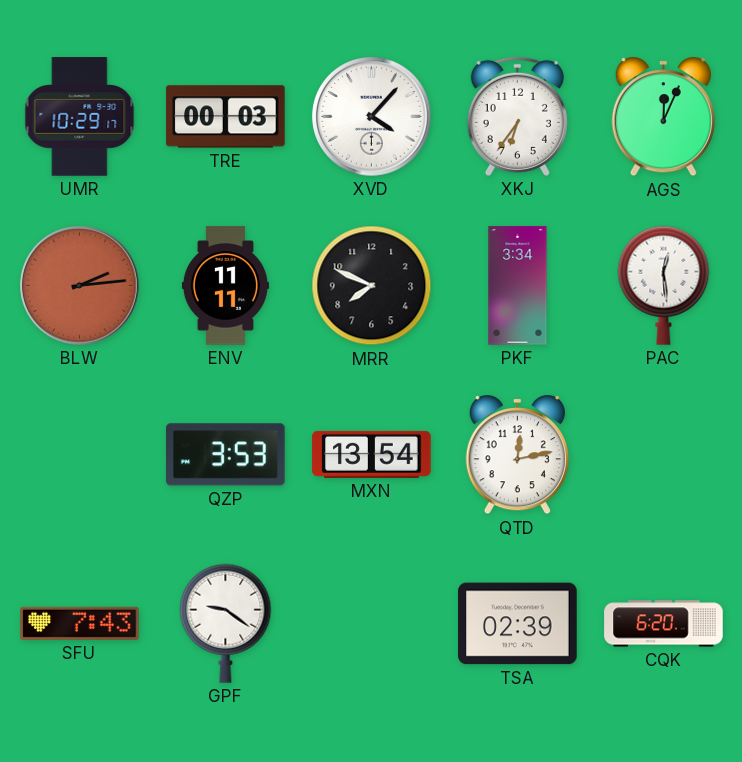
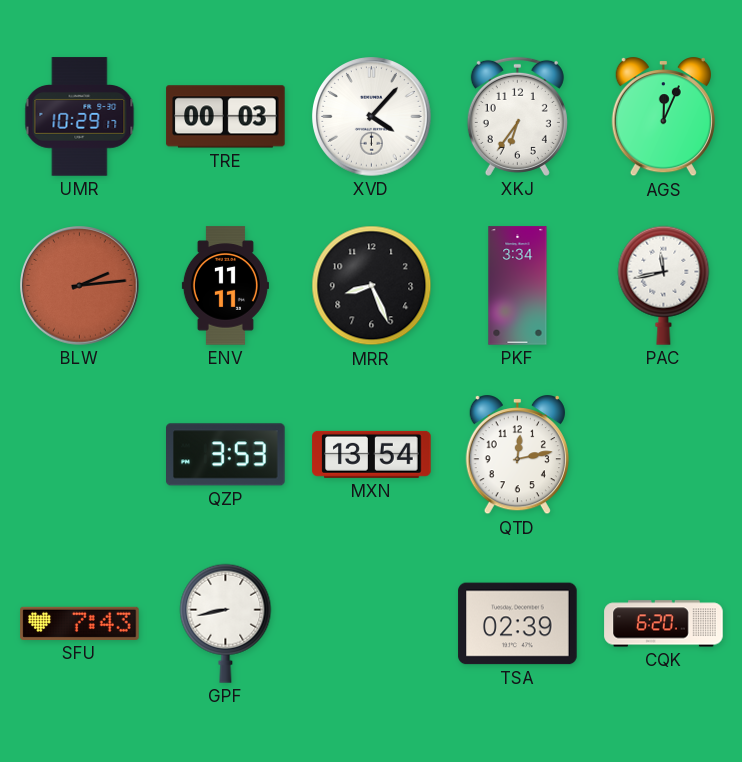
MRR: 7:49 -> 8:26 (372, 286)
PAC: 12:29 -> 11:43 (664, 285)
GPF: 9:21 -> 8:43 (226, 623)
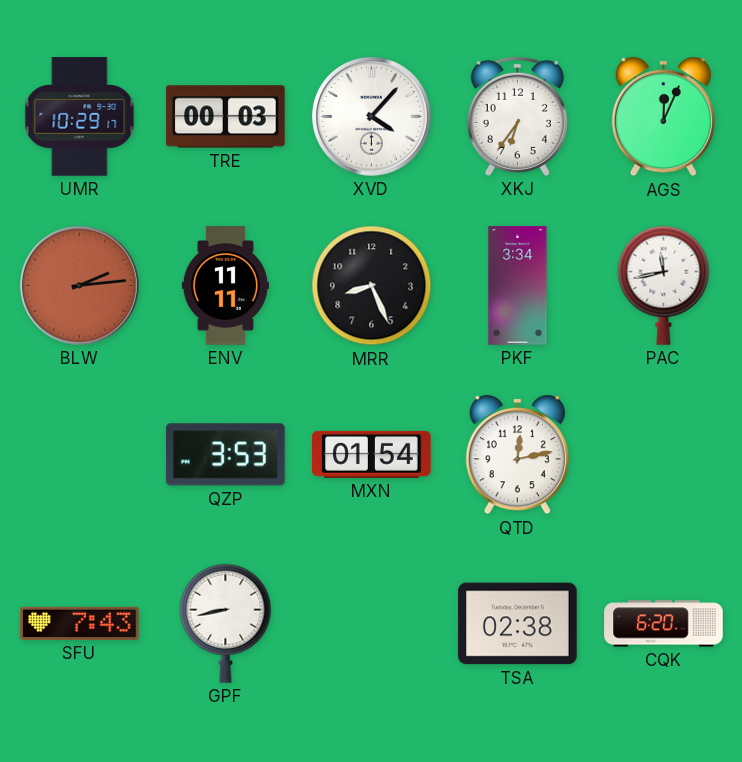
MXN: 13:54 -> 01:54 (372, 454)
TSA: 02:39 -> 02:38 (518, 624)
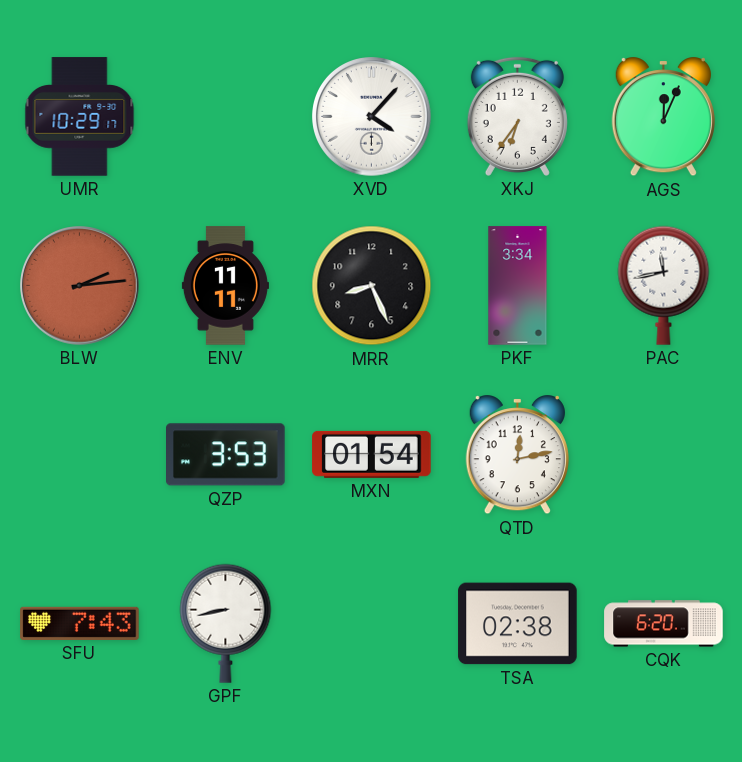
TRE: 00:03 -> none (226, 117)
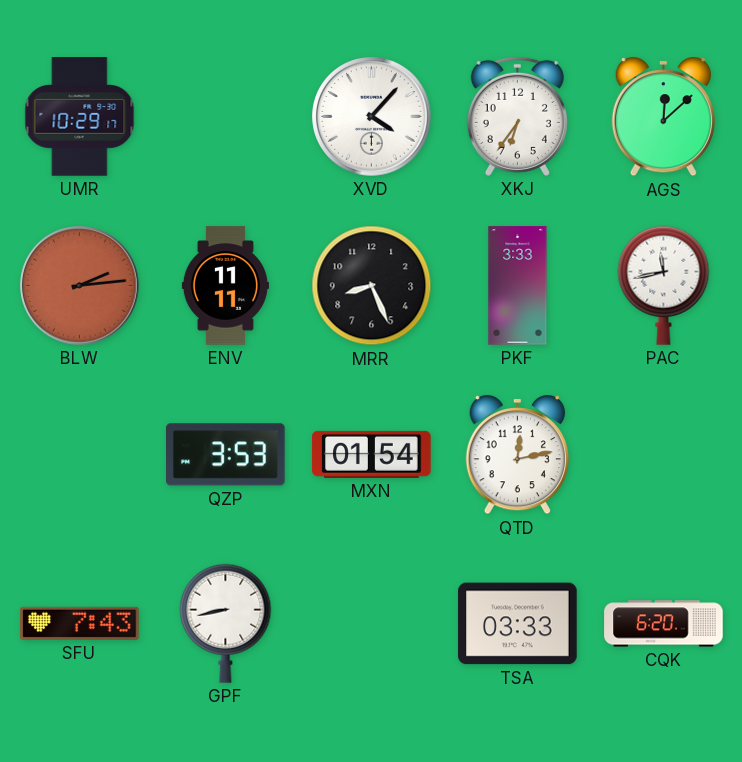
AGS: 12:04 -> 12:08 (663, 117)
PKF: 3:34 -> 3:33 (518, 286)
TSA: 02:38 -> 03:33 (518, 624)
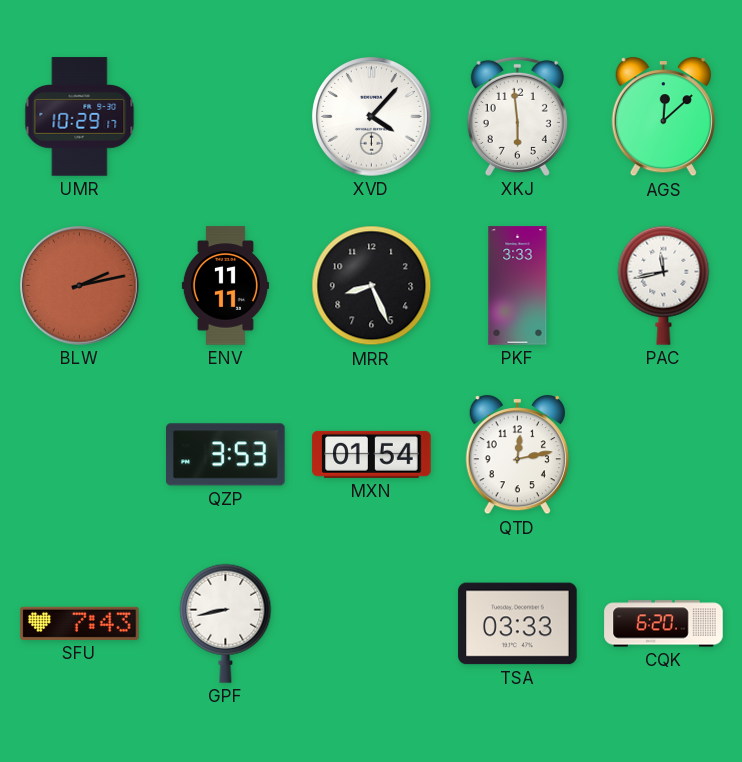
XKJ: 6:36 -> 5:59 (517, 116)
BLW: 2:14 -> 2:13 (80, 286)
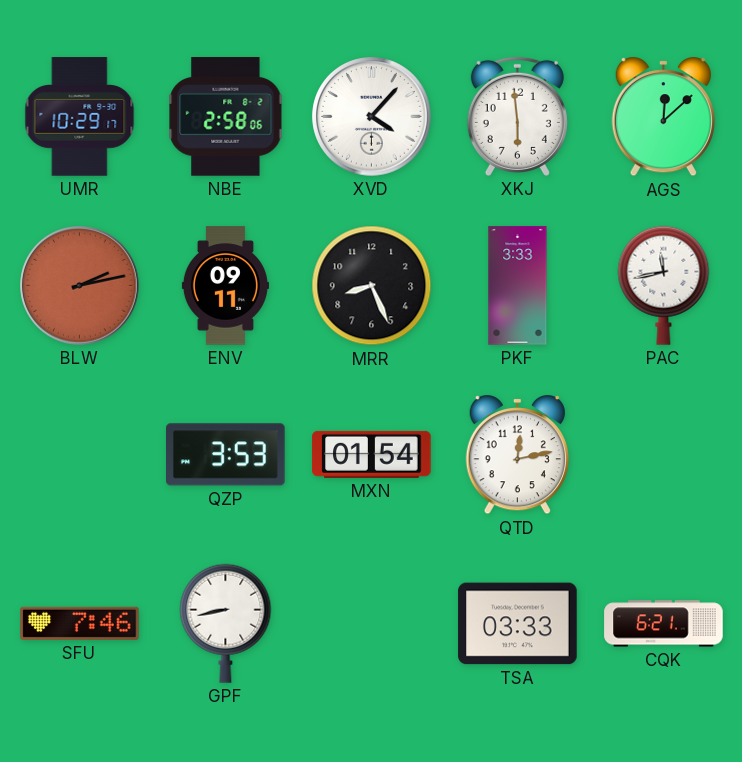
NBE: none -> 2:58 (226, 117)
ENV: 11:11 -> 09:11 (225, 286)
SFU: 7:43 -> 7:46 (80, 623)
CQK: 6:20 -> 6:21 (664, 624)
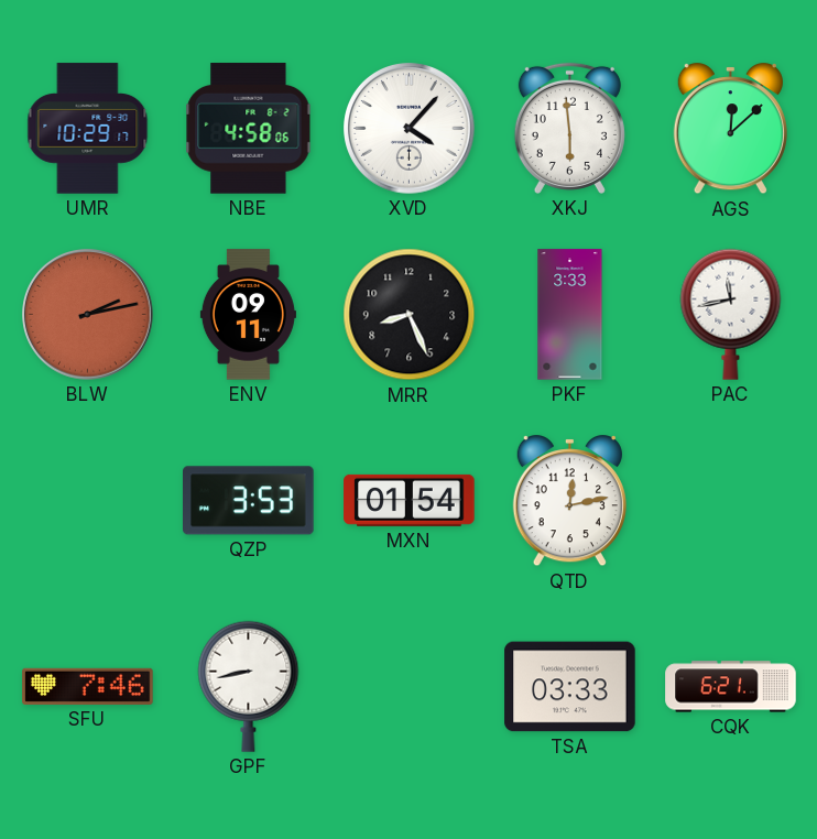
NBE: 2:58 -> 4:58 (249, 129)
